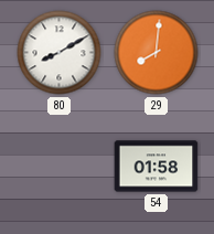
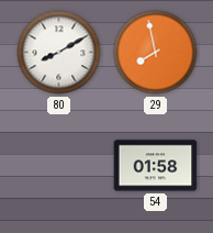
29: 8:01 -> 7:58 (156, 53)
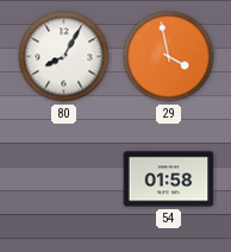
80: 8:10 -> 8:05 (64, 57)
29: 7:58 -> 3:58 (169, 57)
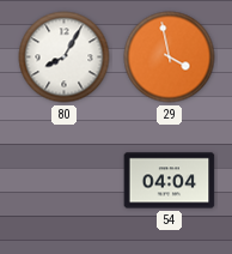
54: 01:58 -> 04:04 (170, 181)
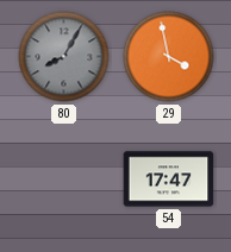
80 dial: white -> grey (64, 57)
54: 04:04 -> 17:47 (169, 179)
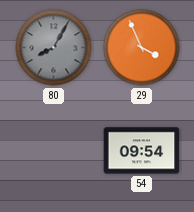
29: 3:58 -> 3:56 (142, 48)
54: 17:47 -> 09:54 (142, 151)
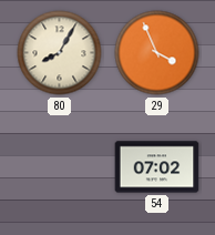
80 dial: grey -> cream (60, 53)
54: 09:54 -> 07:02 (157, 167)
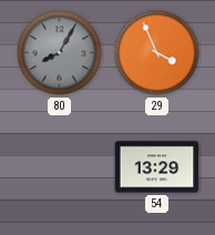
80 dial: cream -> grey (60, 53)
54: 07:02 -> 13:29 (157, 167)
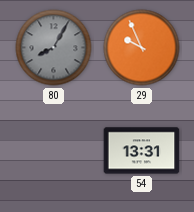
29: 3:56 -> 9:56 (142, 48)
54: 13:29 -> 13:31 (142, 151)
